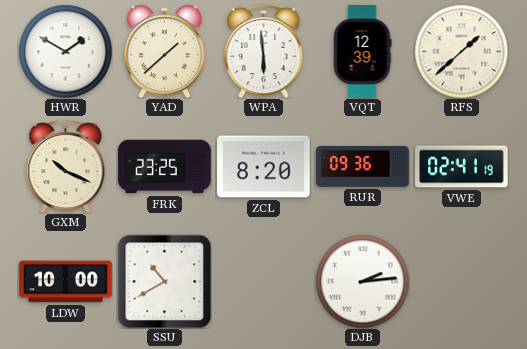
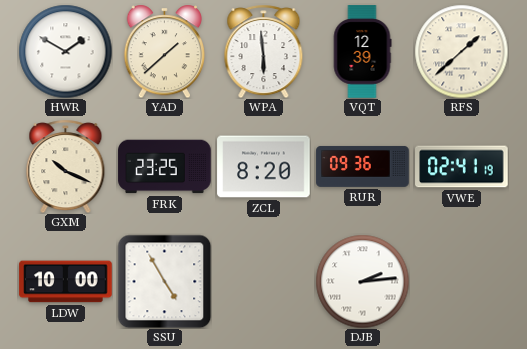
SSU: 10:40 -> 4:55 (164, 281)
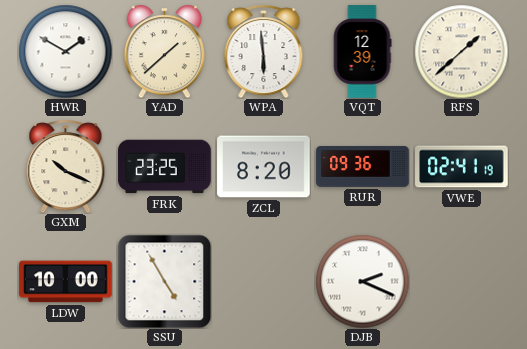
DJB: 2:14 -> 2:19 (362, 281)
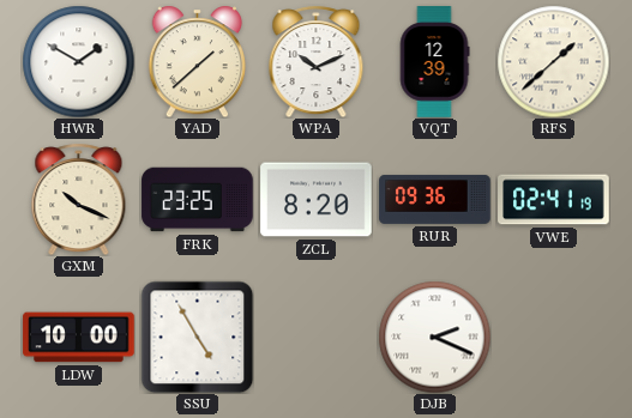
WPA: 5:59 -> 10:11 (317, 61)
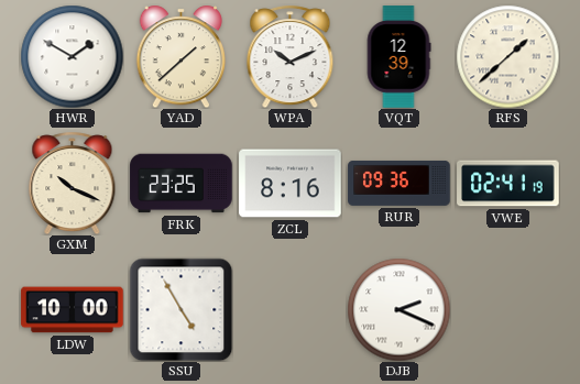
ZCL: 8:20 -> 8:16 (291, 184)
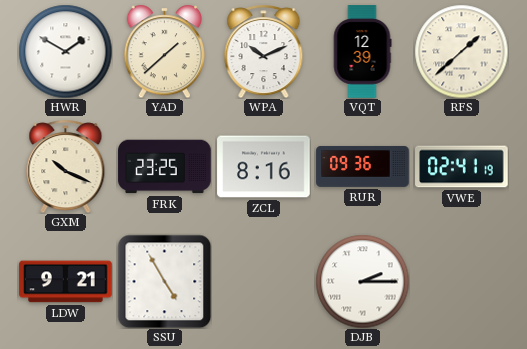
LDW: 10:00 -> 9:21 (66, 282)
DJB: 2:19 -> 2:15 (362, 281)
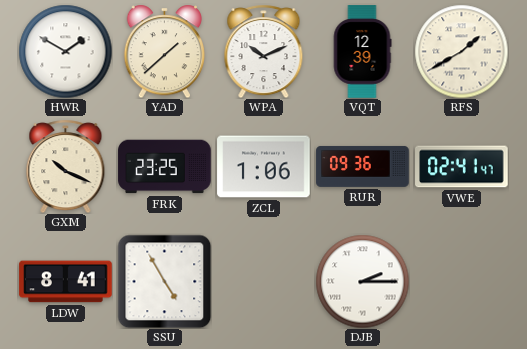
RFS: 1:38 -> 1:40 (461, 51)
ZCL: 8:16 -> 1:06 (264, 167)
VWE: 02:41:19 -> 02:41:47 (462, 167)
LDW: 9:21 -> 8:41 (66, 282)
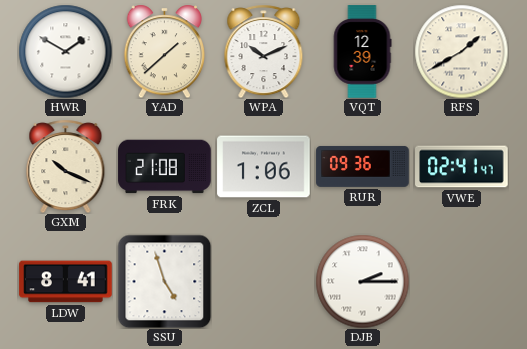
FRK: 23:25 -> 21:08 (165, 167)
SSU: 4:55 -> 4:57 (164, 281)
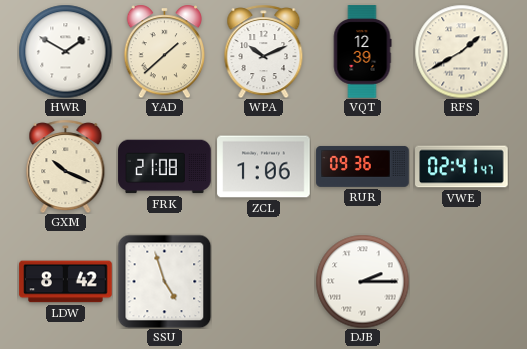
LDW: 8:41 -> 8:42 (66, 282)
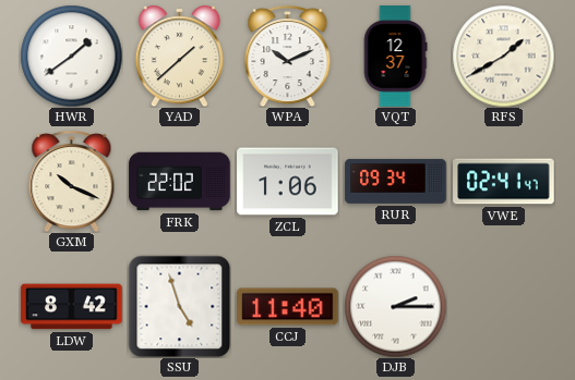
HWR: 1:50 -> 1:39 (71, 56)
VQT: 12:39 -> 12:37 (395, 57)
FRK: 21:08 -> 22:02 (180, 182)
RUR: 09:36 -> 09:34 (396, 181)
CCJ: none -> 11:40 (288, 307)
